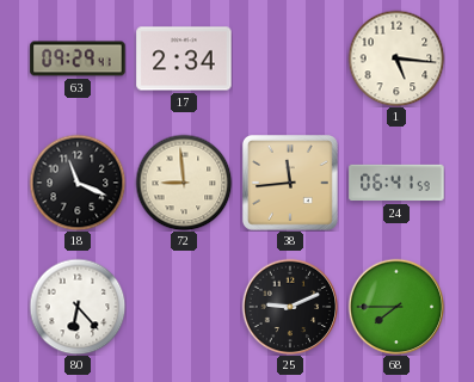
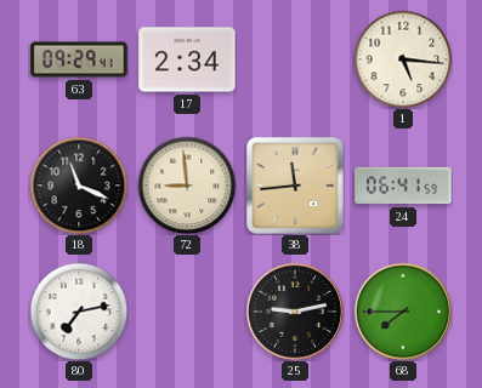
80: 6:23 -> 7:13 (79, 312)
25: 9:11 -> 9:13 (295, 312)
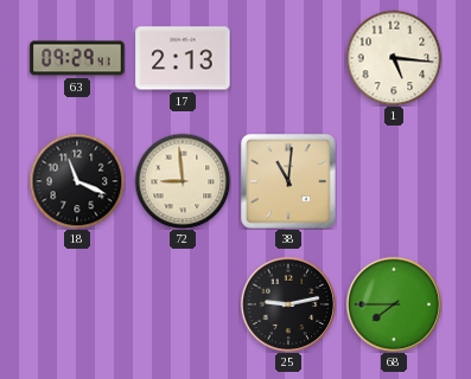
17: 2:34 -> 2:13 (183, 58)
38: 11:44 -> 11:01 (288, 181)
24: 06:41 -> none (403, 186)
80: 7:13 -> none (79, 312)
